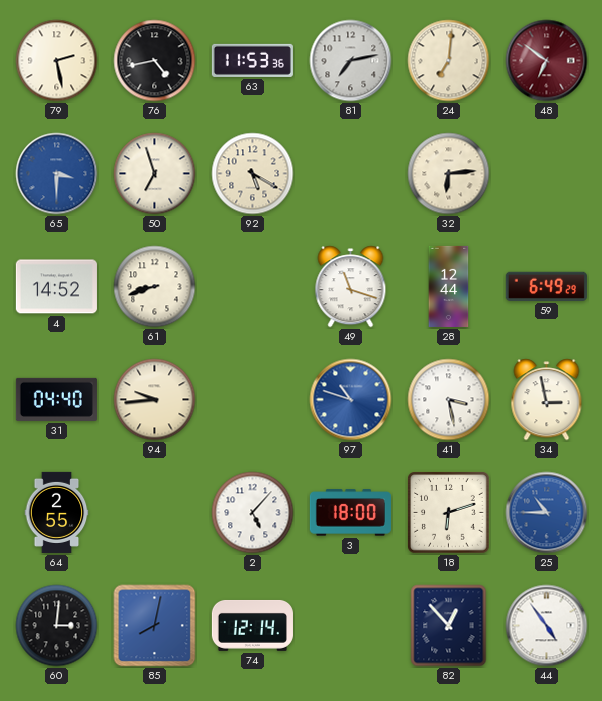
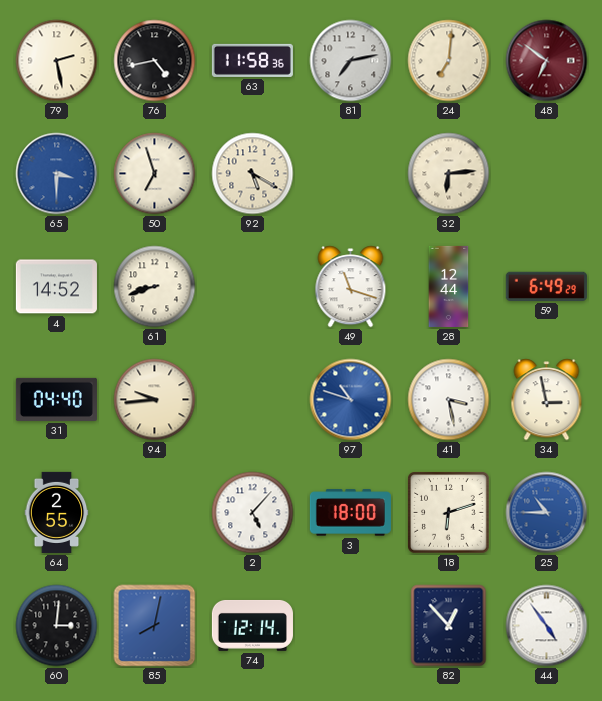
63: 11:53 -> 11:58 (252, 60)
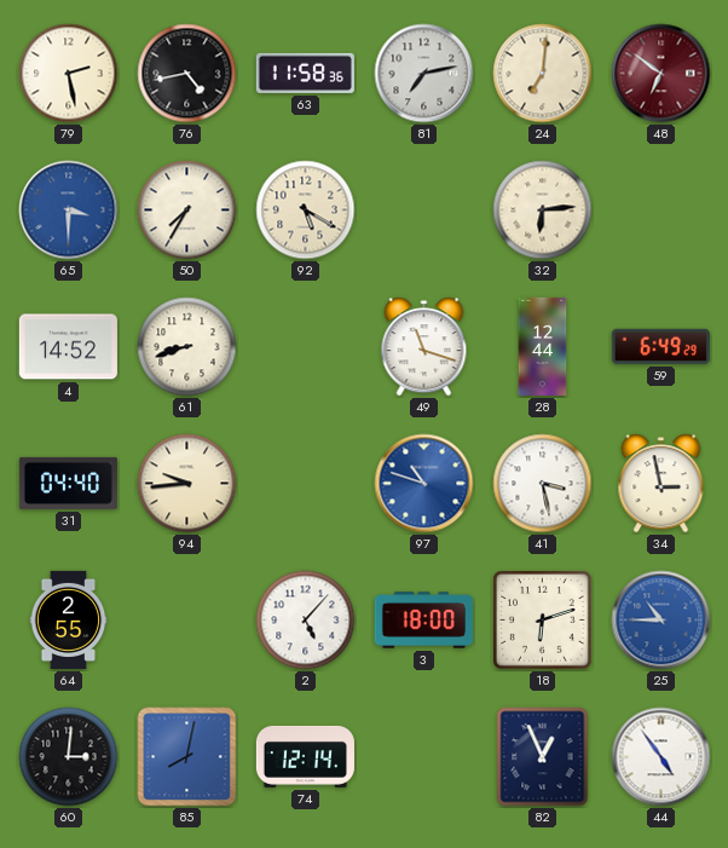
50: 6:57 -> 7:35 (187, 210)
82: 12:53 -> 12:56 (543, 757)
